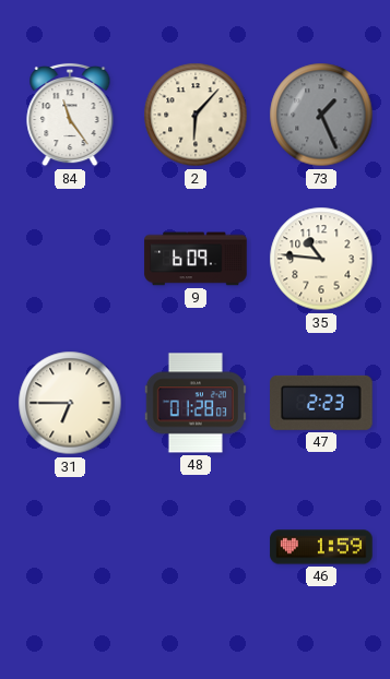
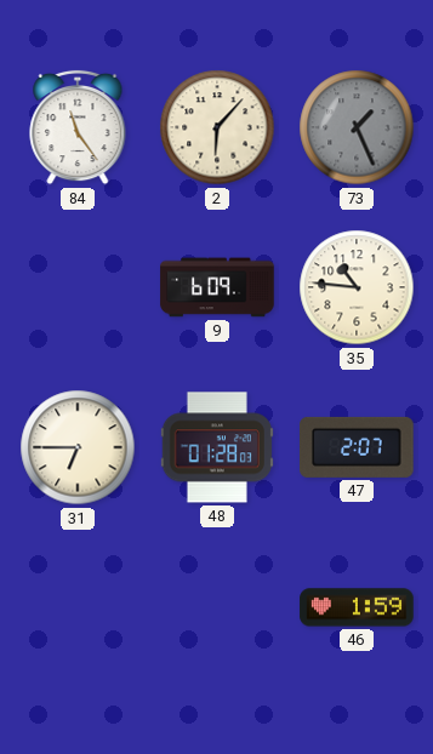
47: 2:23 -> 2:07 (357, 447)
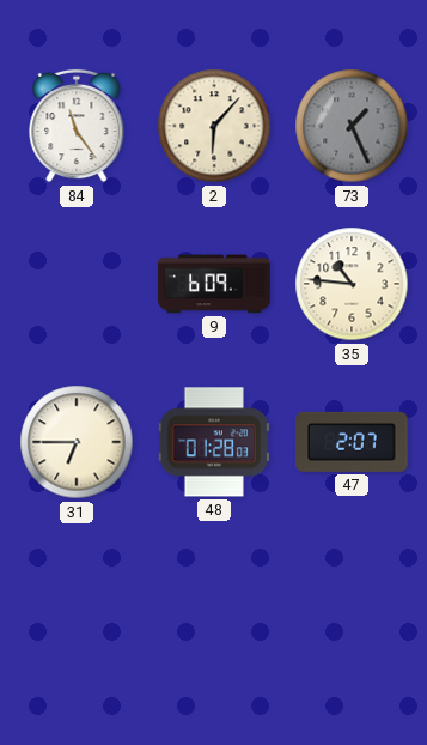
46: 1:59 -> none (357, 607)
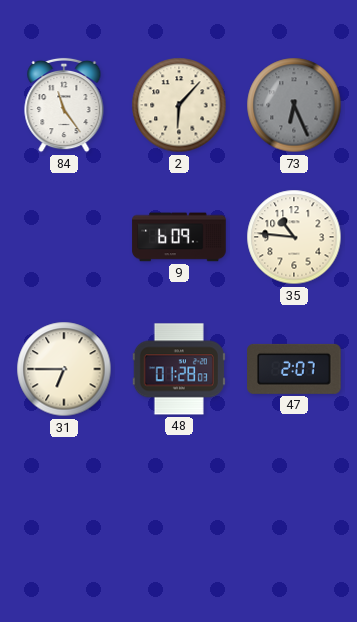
73: 1:26 -> 6:26 (294, 105)
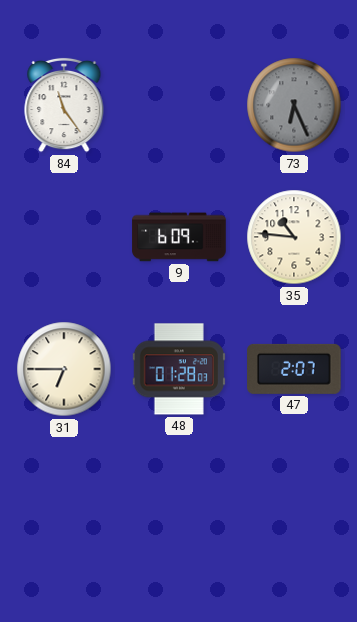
2: 6:07 -> none (179, 105)
